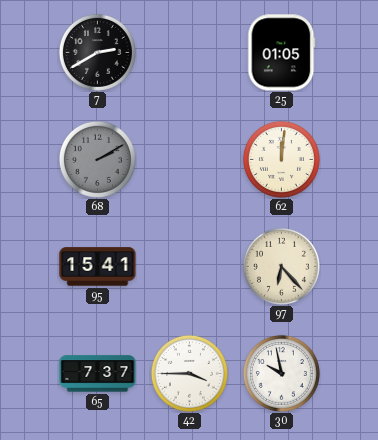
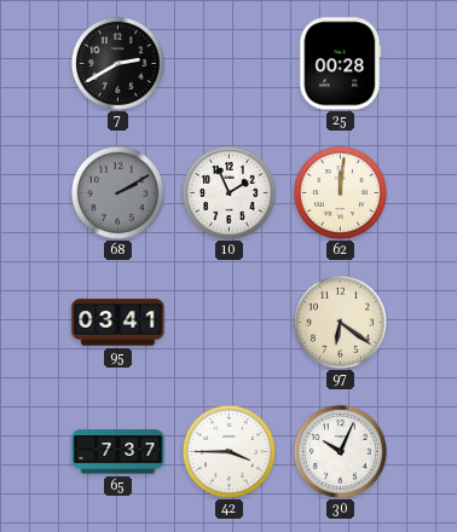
25: 01:05 -> 00:28 (341, 64)
10: none -> 1:56 (228, 192)
95: 15:41 -> 03:41 (118, 323)
97: 6:23 -> 6:21 (340, 322)
30: 9:58 -> 10:04 (340, 451)
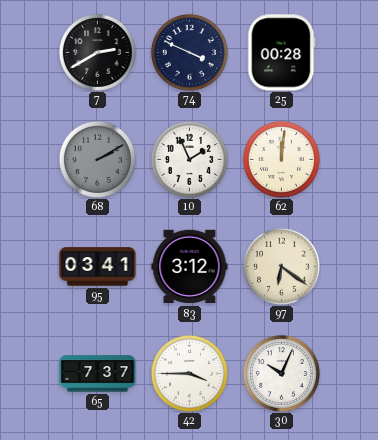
74: none -> 3:49 (189, 52)
83: none -> 3:12 (190, 267)
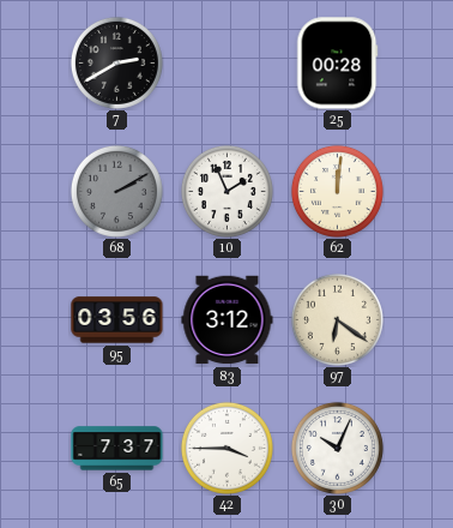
74: 3:49 -> none (189, 52)
95: 03:41 -> 03:56 (117, 320)
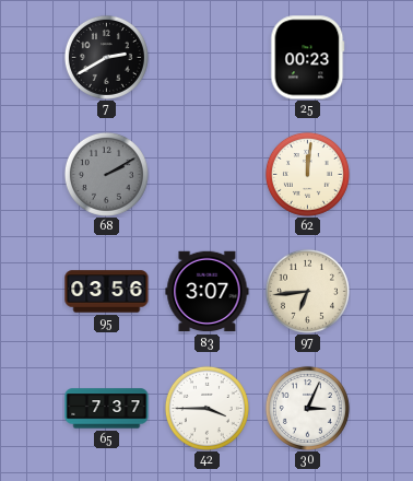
25: 00:28 -> 00:23 (308, 58)
10: 1:56 -> none (226, 191)
83: 3:12 -> 3:07 (208, 292)
97: 6:21 -> 6:44 (307, 291)
30: 10:04 -> 3:04 (307, 408)
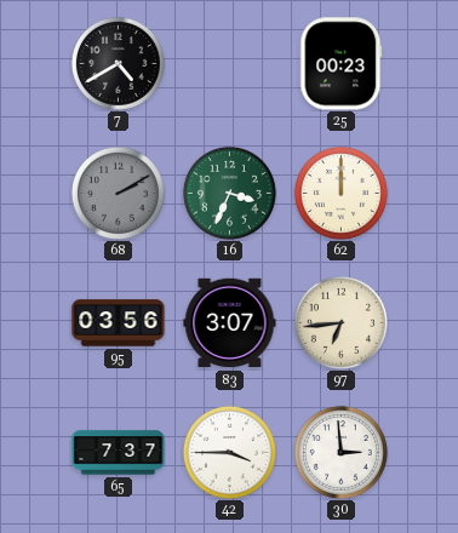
7: 2:40 -> 4:40 (118, 63)
16: none -> 3:34 (229, 193)
62: 12:01 -> 12:00 (340, 193)
30: 3:04 -> 2:59 (340, 452)
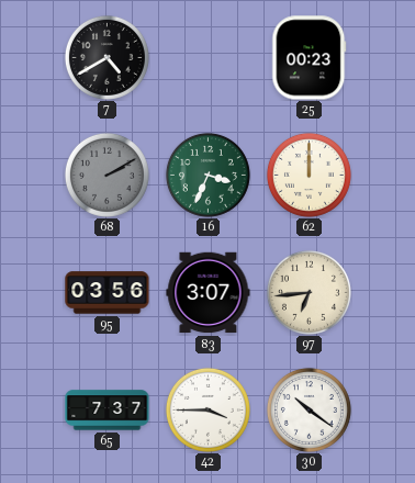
30: 2:59 -> 10:21 (309, 409)
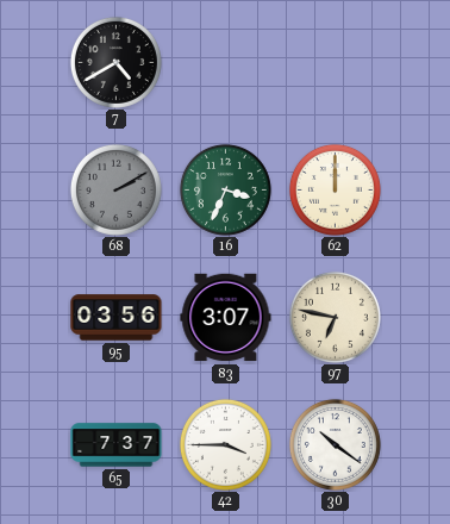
25: 00:23 -> none (310, 58)
97: 6:44 -> 6:47 (335, 317)
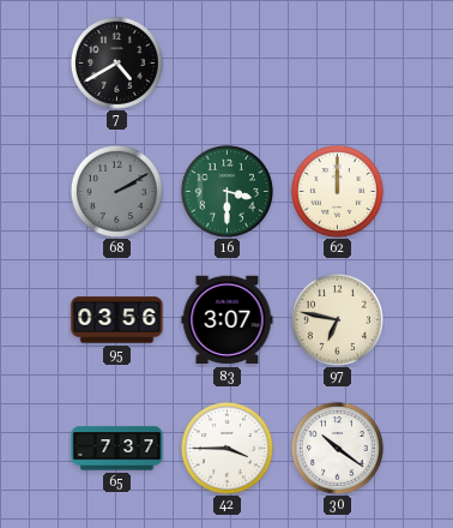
16: 3:34 -> 3:30 (226, 191)
